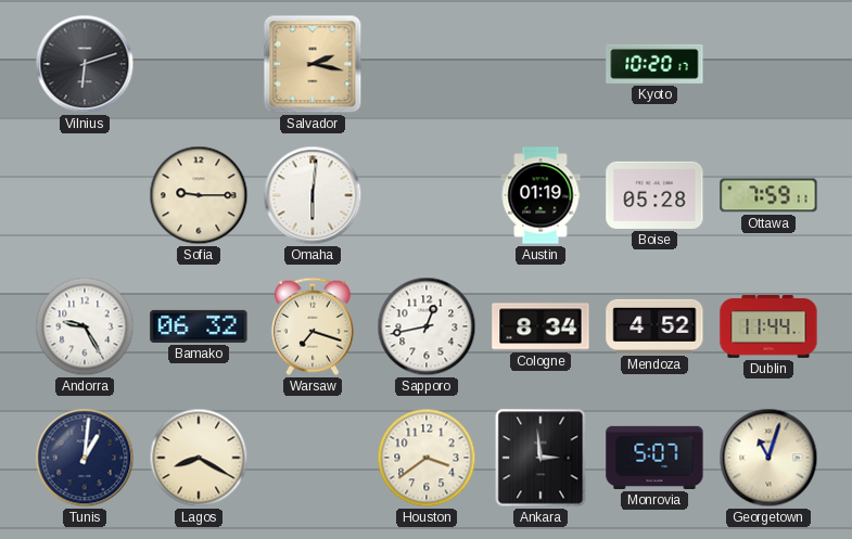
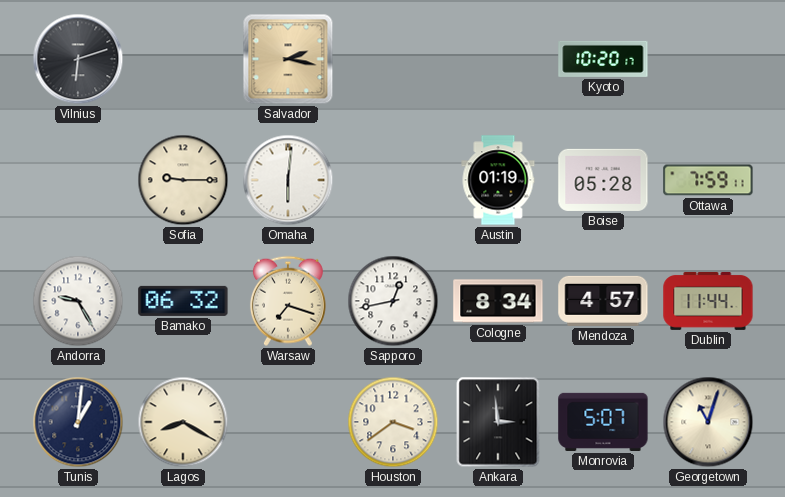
Mendoza: 4:52 -> 4:57 (603, 301)
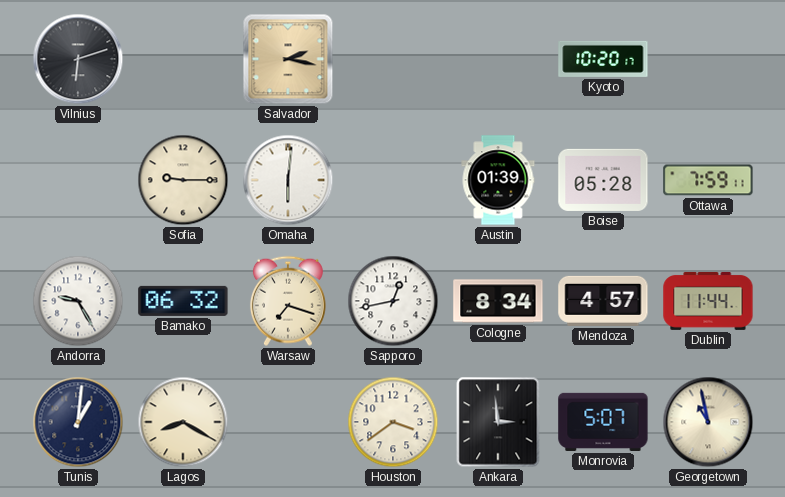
Austin: 01:19 -> 01:39 (498, 180)
Georgetown: 11:03 -> 10:58 (708, 422)
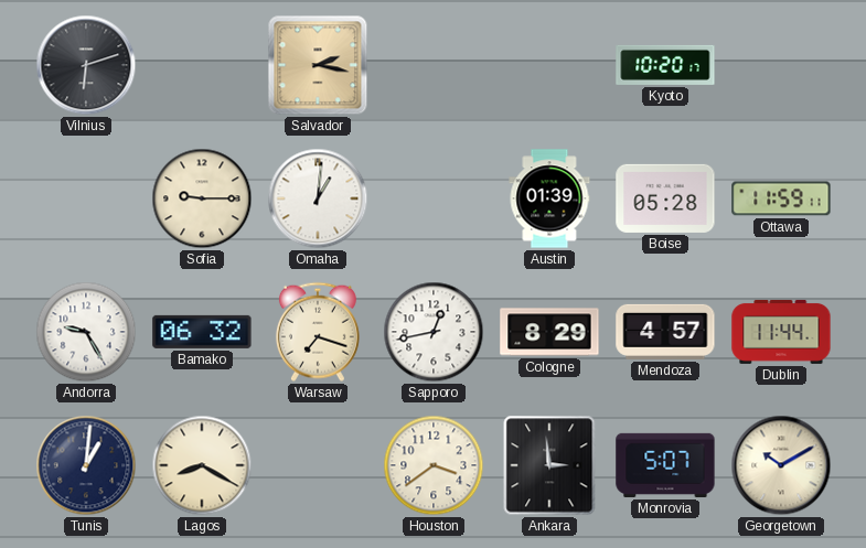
Omaha: 6:01 -> 1:01 (318, 198)
Ottawa: 7:59 -> 11:59 (781, 198)
Cologne: 8:34 -> 8:29 (549, 332)
Georgetown: 10:58 -> 10:10 (781, 465)
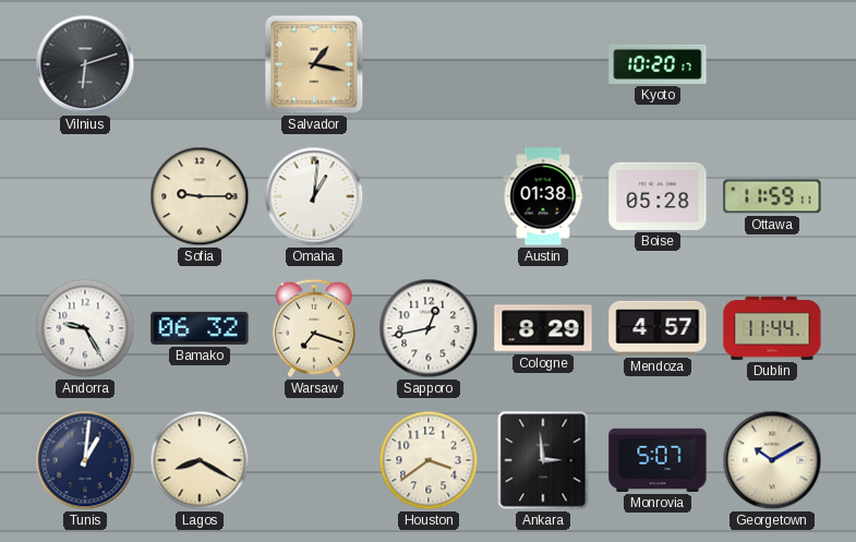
Salvador: 2:17 -> 1:17 (314, 64)
Austin: 01:39 -> 01:38 (543, 196)
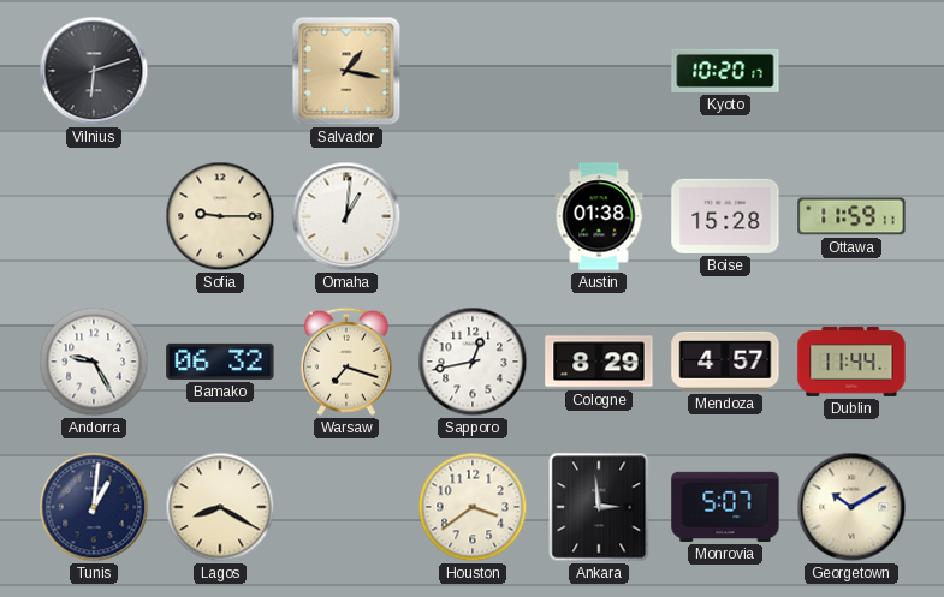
Boise: 05:28 -> 15:28 (725, 216)
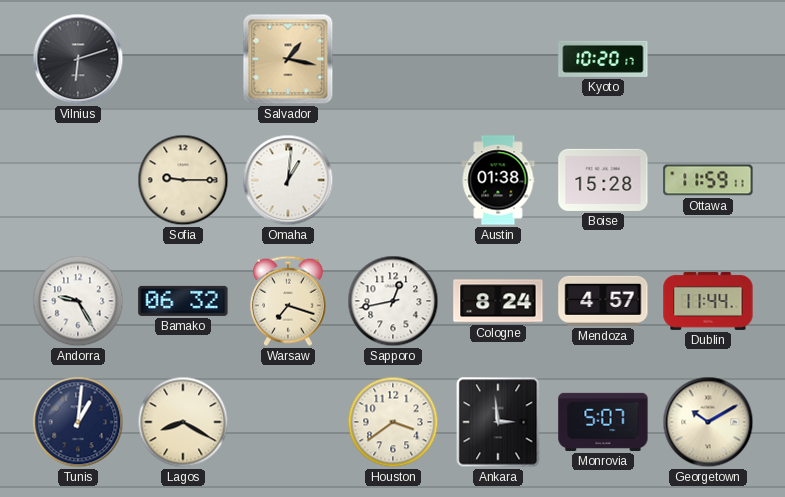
Cologne: 8:29 -> 8:24 (498, 301)
